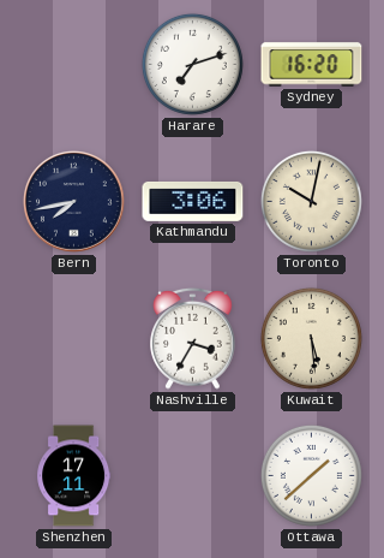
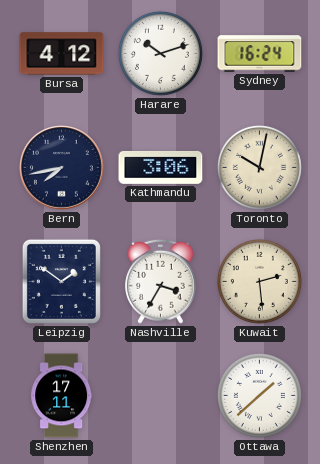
Bursa: none -> 4:12 (62, 54)
Harare: 7:12 -> 10:12 (160, 53)
Sydney: 16:20 -> 16:24 (260, 54)
Leipzig: none -> 1:51 (61, 281)
Kuwait: 5:29 -> 2:29 (259, 281)
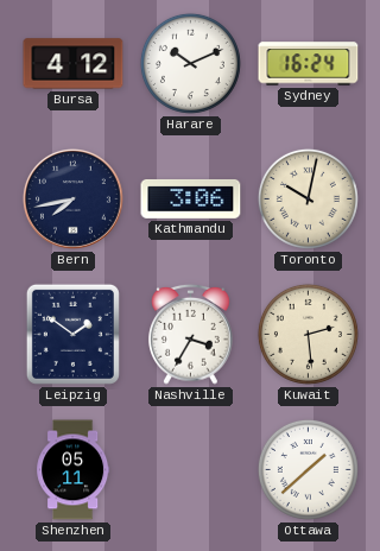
Harare: 10:12 -> 10:11 (190, 63)
Shenzhen: 17:11 -> 05:11 (74, 470)
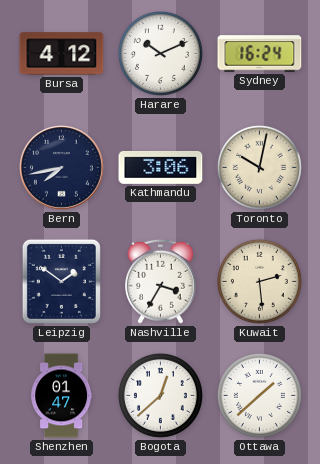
Shenzhen: 05:11 -> 01:47 (62, 396)
Bogota: none -> 12:38 (160, 395)
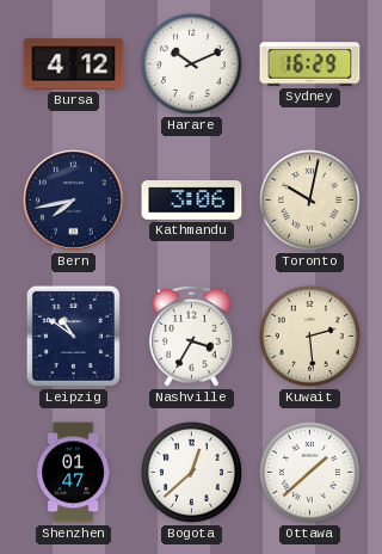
Sydney: 16:24 -> 16:29 (310, 64)
Leipzig: 1:51 -> 10:51 (73, 336)
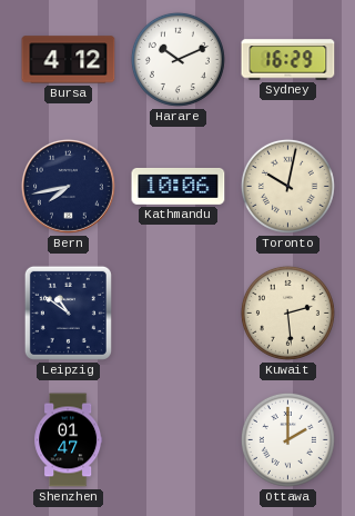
Kathmandu: 3:06 -> 10:06 (179, 186)
Nashville: 3:35 -> none (192, 336)
Bogota: 12:38 -> none (191, 472)
Ottawa: 1:38 -> 2:00 (287, 439)
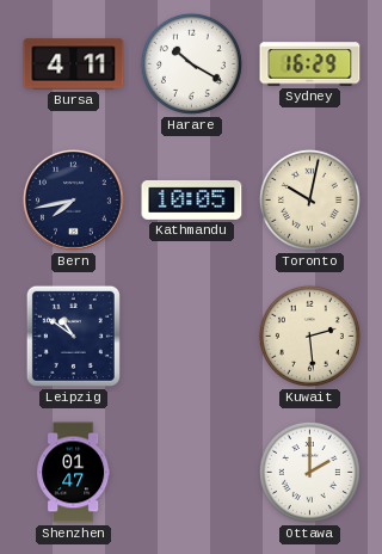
Bursa: 4:12 -> 4:11 (74, 64)
Harare: 10:11 -> 10:20 (191, 63)
Kathmandu: 10:06 -> 10:05 (192, 199)
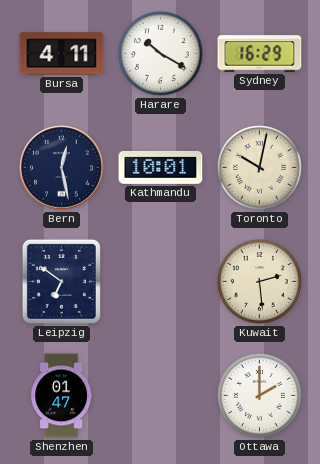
Bern: 7:43 -> 12:28 (62, 168)
Kathmandu: 10:05 -> 10:01 (161, 167)
Leipzig: 10:51 -> 6:51 (61, 281)
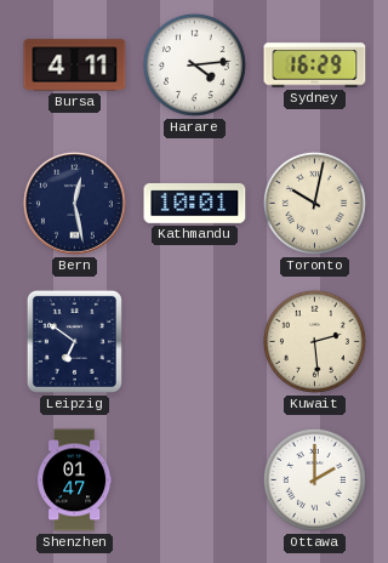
Harare: 10:20 -> 4:14 (194, 64)
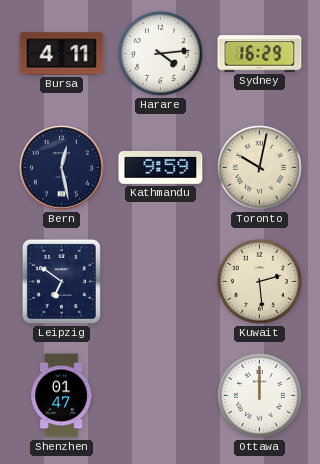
Kathmandu: 10:01 -> 9:59 (161, 167)
Ottawa: 2:00 -> 12:00 (259, 395)
